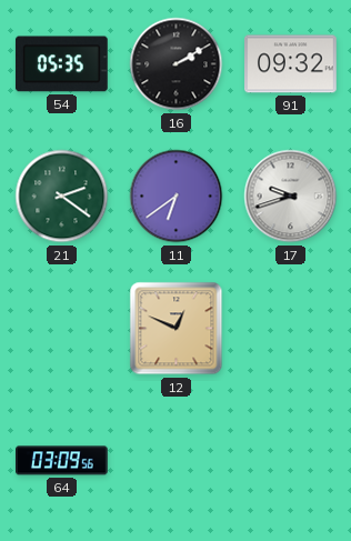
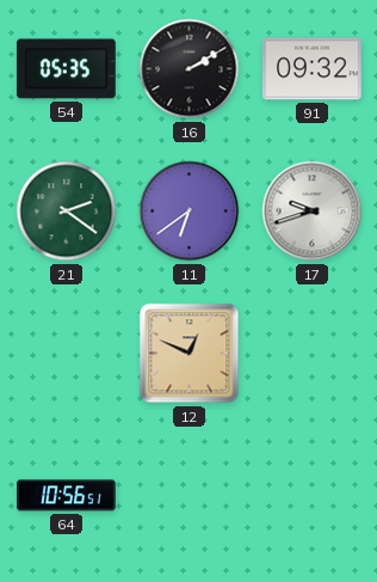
64: 03:09 -> 10:56 (67, 496)
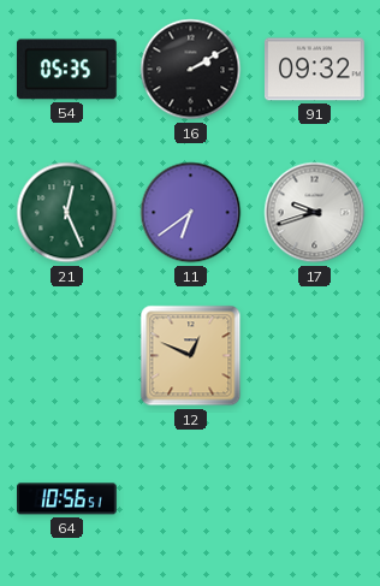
21: 2:21 -> 12:26 (67, 213)
